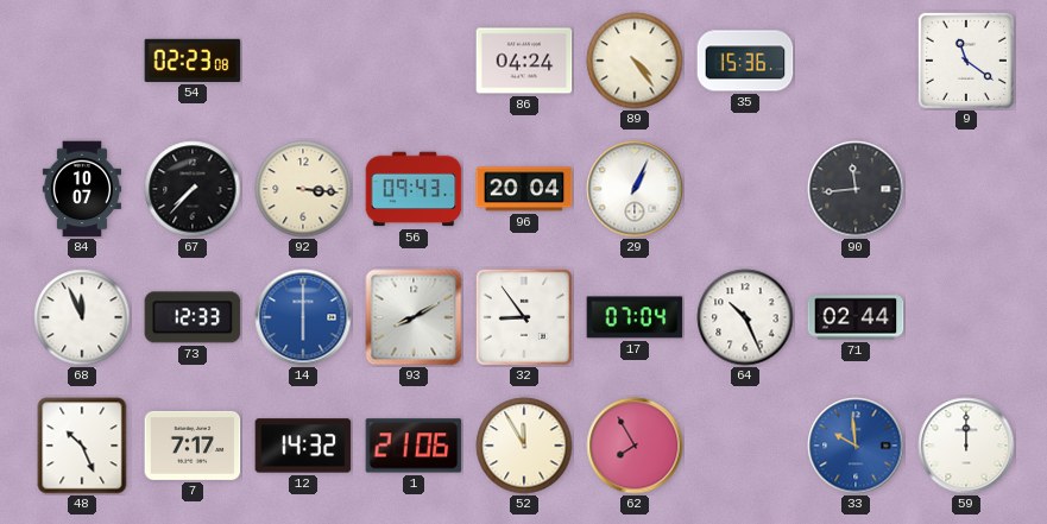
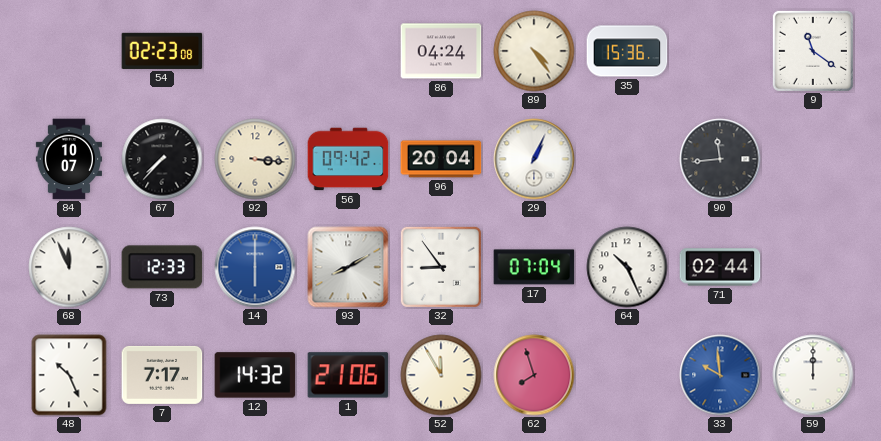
56: 09:43 -> 09:42 (348, 159)
62: 7:55 -> 7:57 (534, 375)
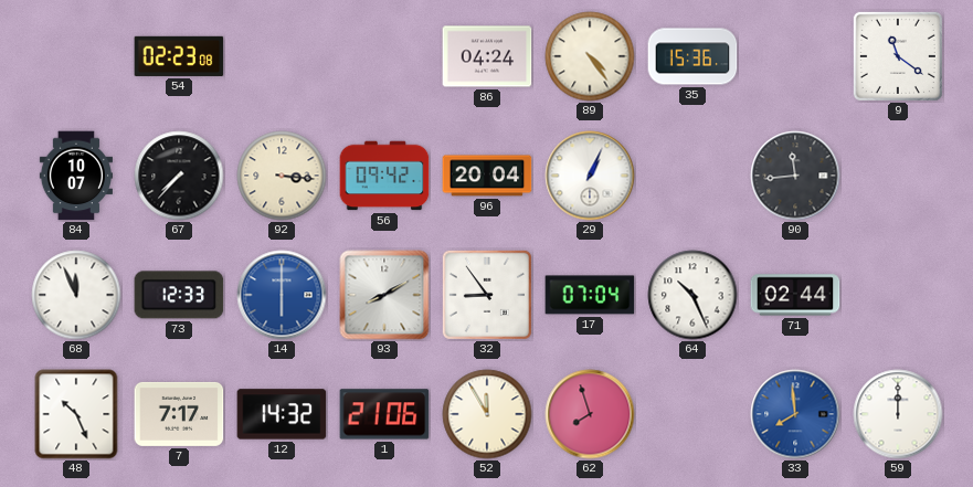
33: 9:59 -> 7:59 (795, 414)
